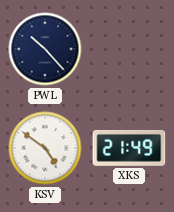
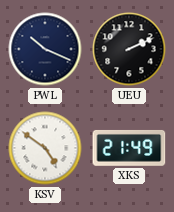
PWL: 10:23 -> 10:19 (45, 49)
UEU: none -> 2:11 (129, 49)
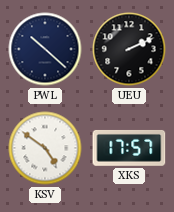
PWL: 10:19 -> 10:22 (45, 49)
XKS: 21:49 -> 17:57 (129, 148)
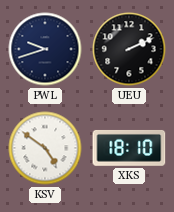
PWL: 10:22 -> 9:42 (45, 49)
XKS: 17:57 -> 18:10 (129, 148)
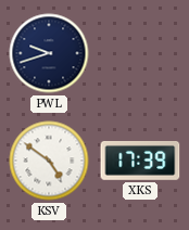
UEU: 2:11 -> none (129, 49)
XKS: 18:10 -> 17:39 (140, 161)
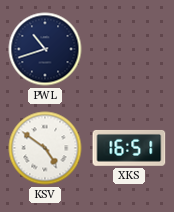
PWL: 9:42 -> 10:42 (45, 49)
XKS: 17:39 -> 16:51 (129, 148)
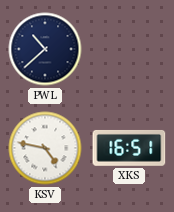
PWL: 10:42 -> 10:38 (45, 49)
KSV: 4:51 -> 4:47 (45, 148)
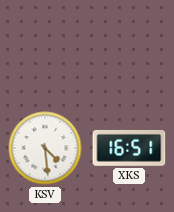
PWL: 10:38 -> none (45, 49)
KSV: 4:47 -> 4:29 (45, 148)
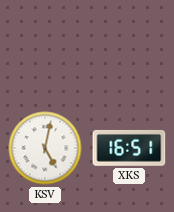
KSV: 4:29 -> 5:02 (45, 148)
